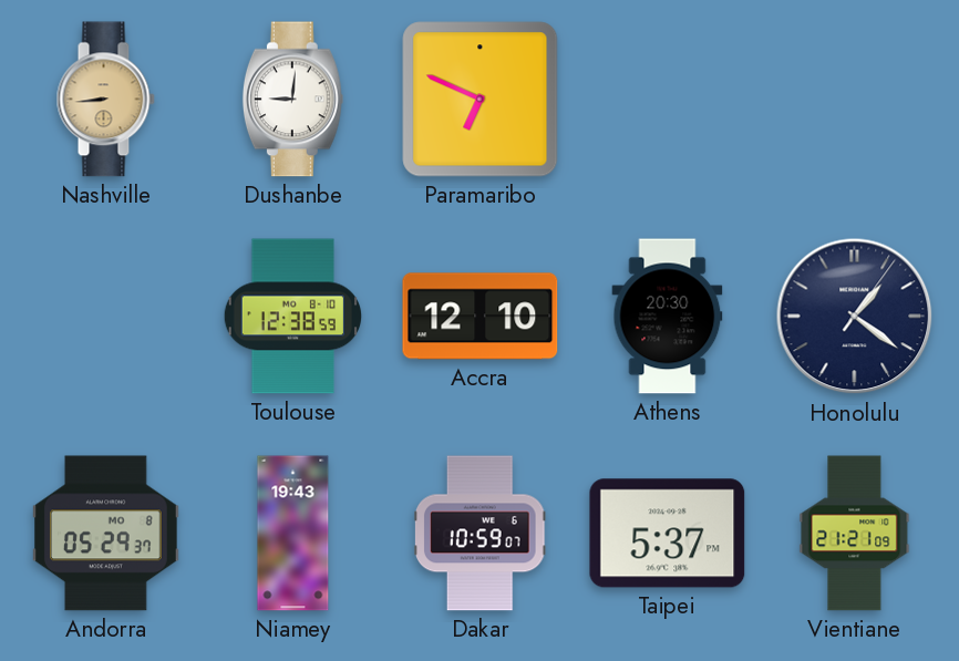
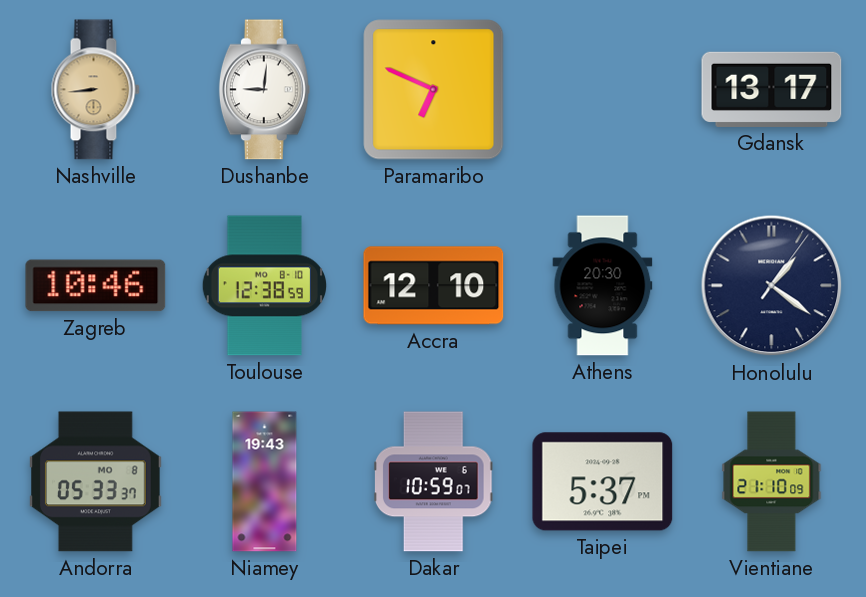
Gdansk: none -> 13:17 (772, 89)
Zagreb: none -> 10:46 (96, 286)
Andorra: 05:29 -> 05:33 (96, 482)
Vientiane: 21:21 -> 21:10 (772, 482)
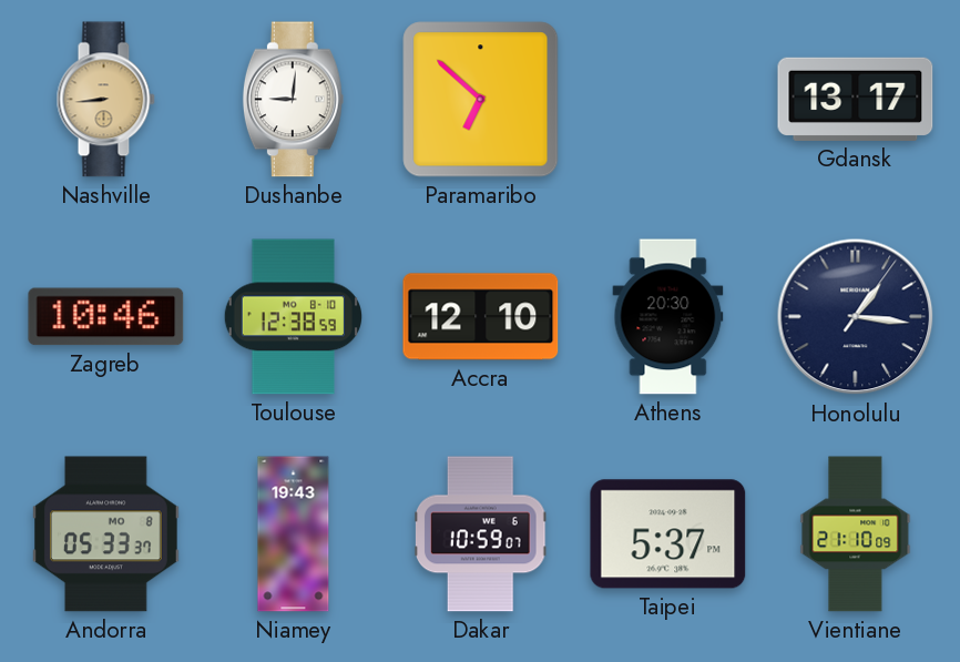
Paramaribo: 6:49 -> 6:52 (481, 100)
Honolulu: 1:21 -> 1:16 (856, 317)
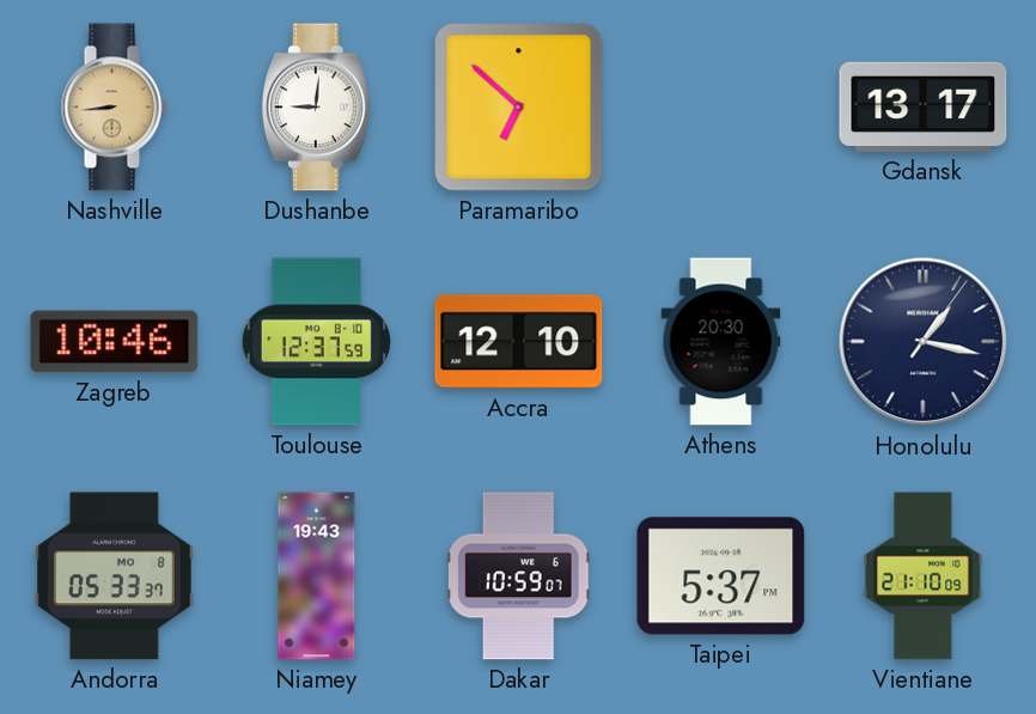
Toulouse: 12:38 -> 12:37 (316, 342)
Honolulu: 1:16 -> 1:17 (924, 342)
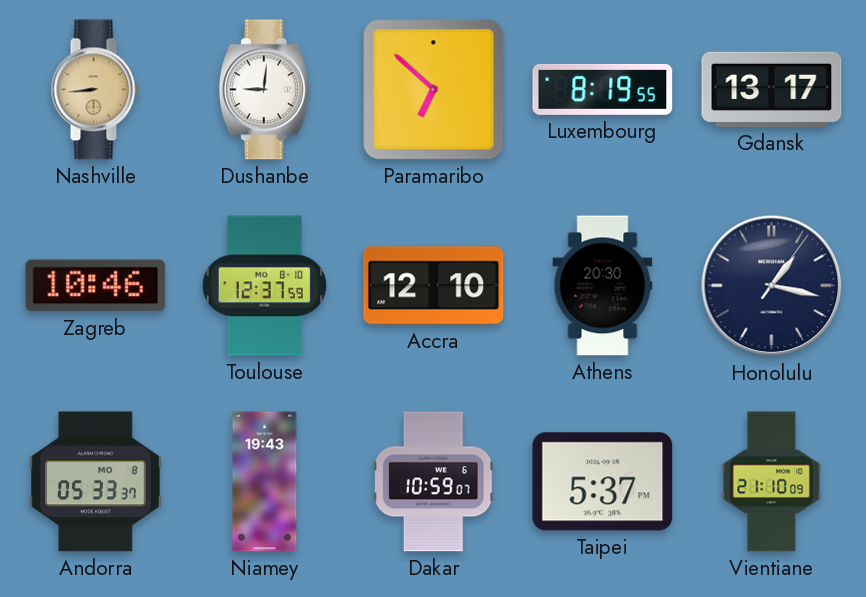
Luxembourg: none -> 8:19 (603, 89)
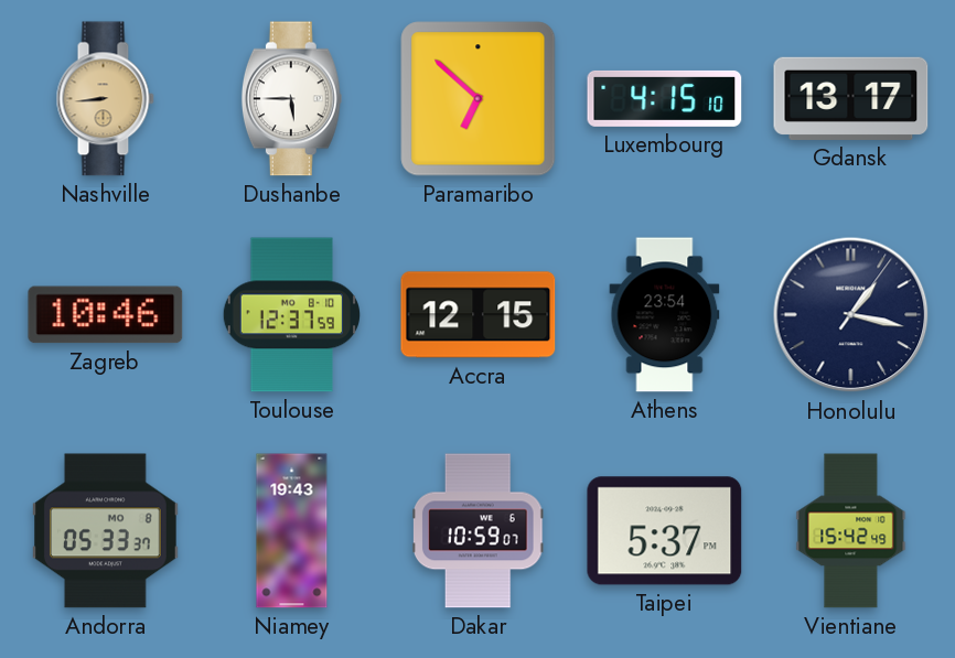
Dushanbe: 9:01 -> 5:45 (291, 99)
Luxembourg: 8:19 -> 4:15 (665, 98)
Accra: 12:10 -> 12:15 (479, 315)
Athens: 20:30 -> 23:54 (665, 315)
Vientiane: 21:10 -> 15:42 (851, 531)
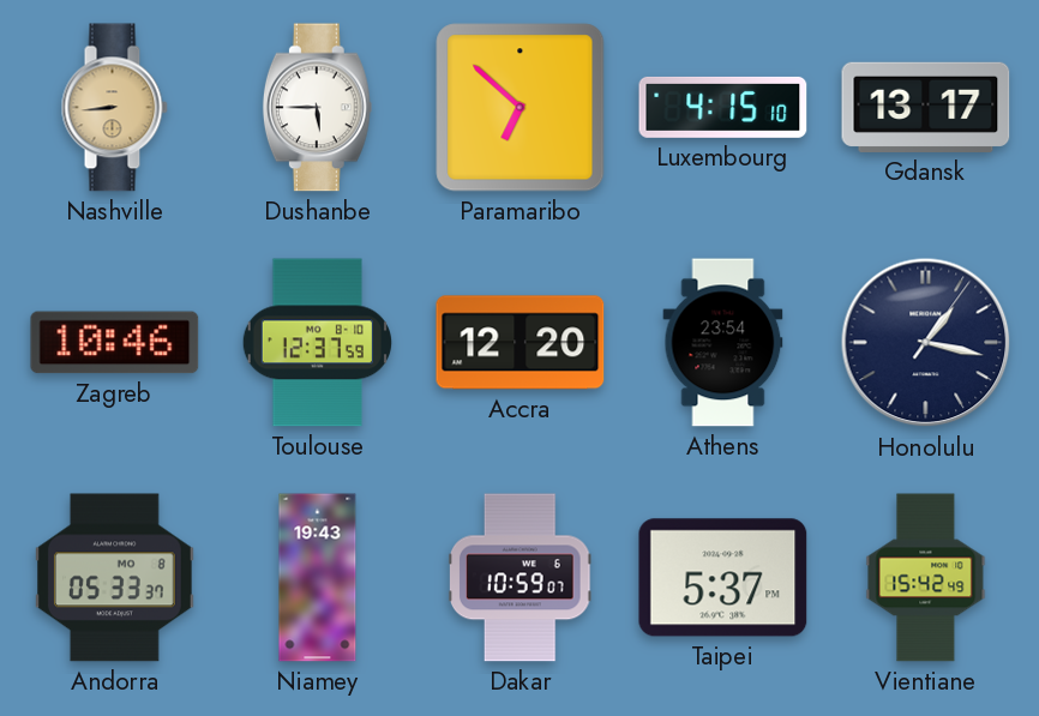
Accra: 12:15 -> 12:20 (521, 343)
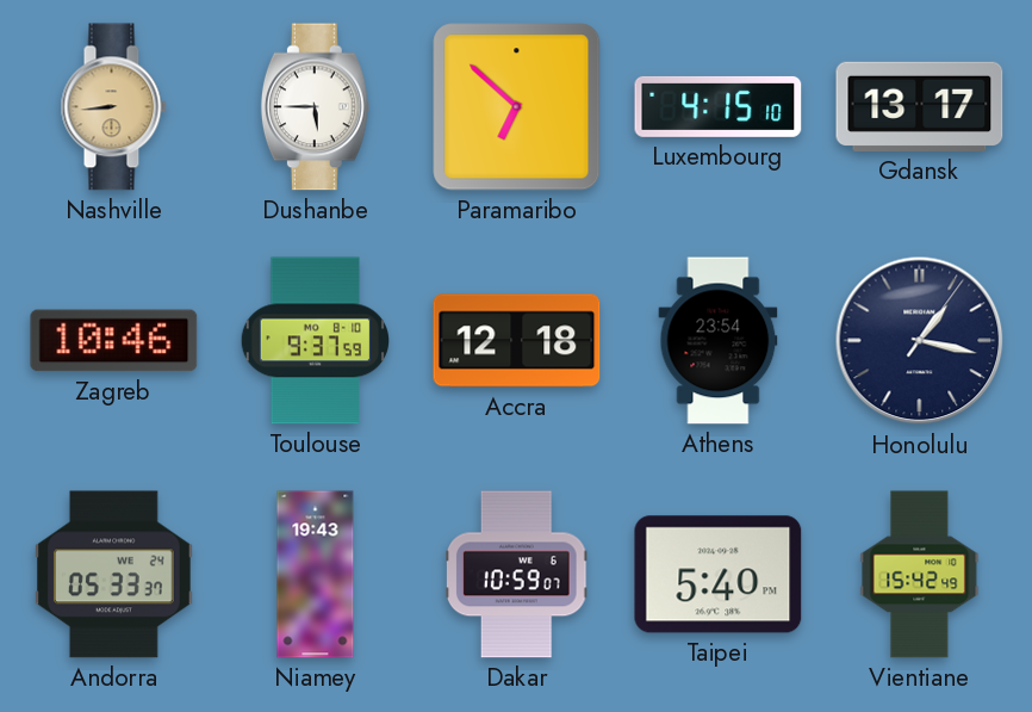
Toulouse: 12:37 -> 9:37 (315, 341)
Accra: 12:20 -> 12:18 (517, 341)
Andorra date: MO 8 -> WE 24 (114, 575)
Taipei: 5:37 -> 5:40 (719, 575)
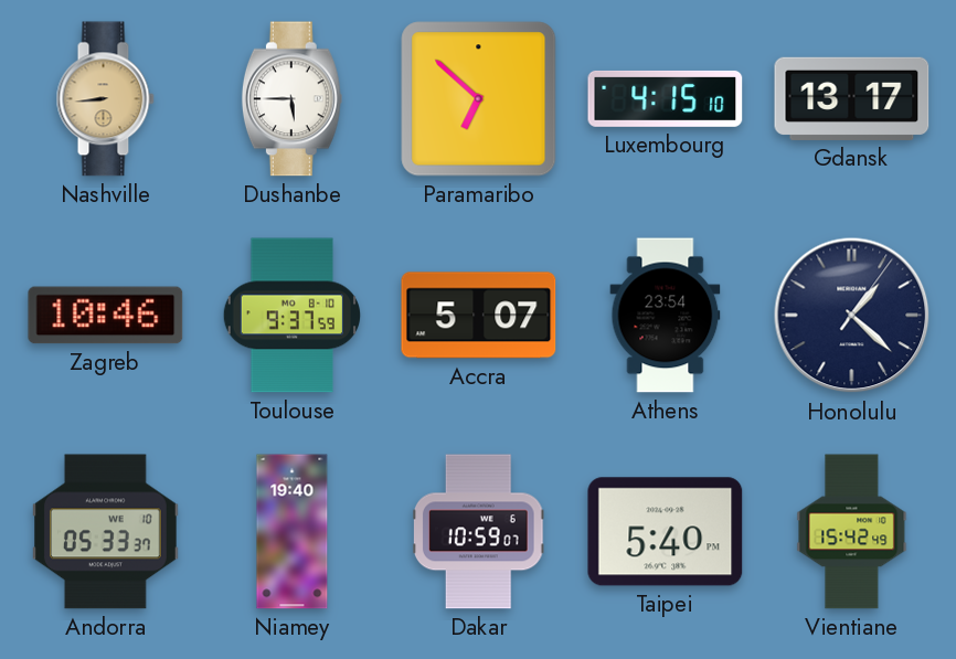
Accra: 12:18 -> 5:07 (479, 316)
Honolulu: 1:17 -> 1:22 (852, 316)
Andorra date: WE 24 -> WE 10 (106, 532)
Niamey: 19:43 -> 19:40 (293, 532)
